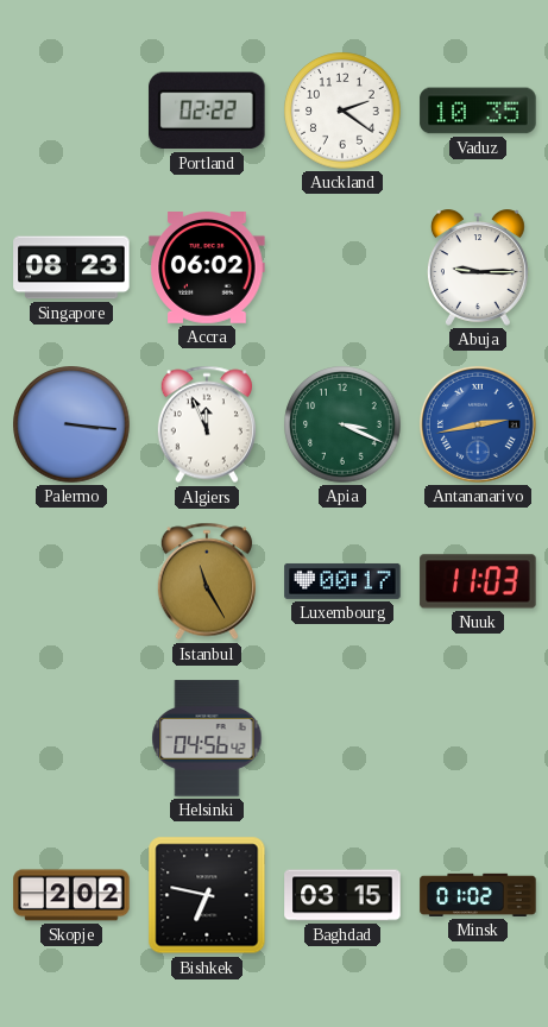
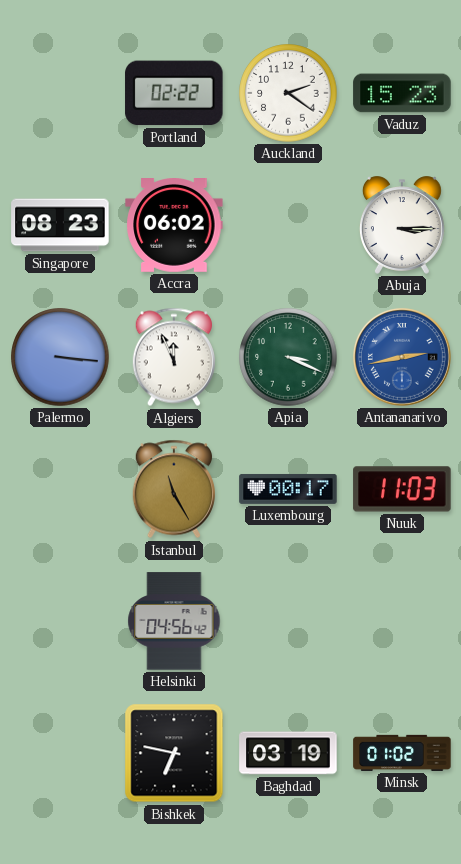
Vaduz: 10:35 -> 15:23 (402, 93)
Abuja: 9:15 -> 3:15 (402, 225)
Skopje: 2:02 -> none (71, 895)
Baghdad: 03:15 -> 03:19 (288, 753)
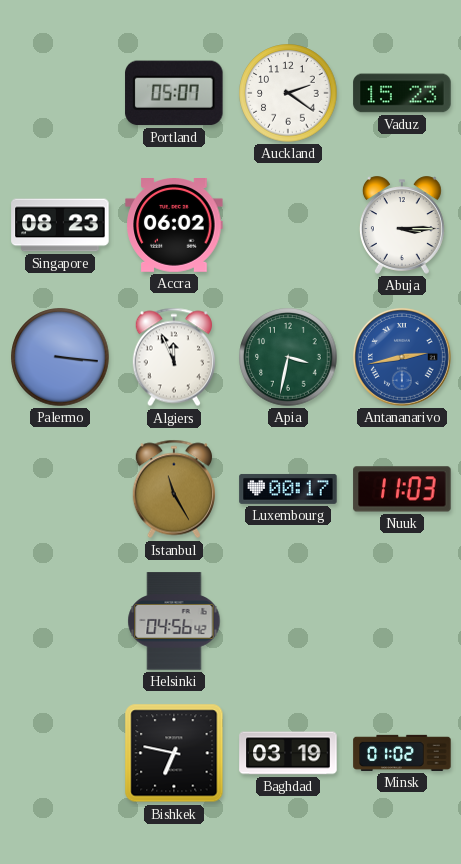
Portland: 02:22 -> 05:07 (174, 93)
Apia: 3:19 -> 3:32 (288, 357)
